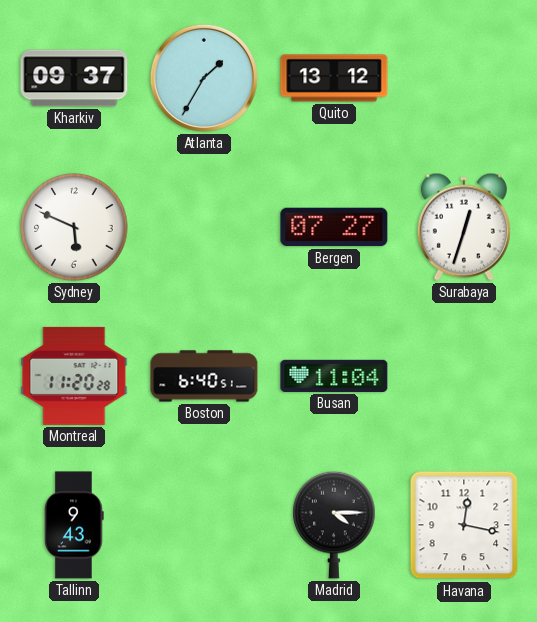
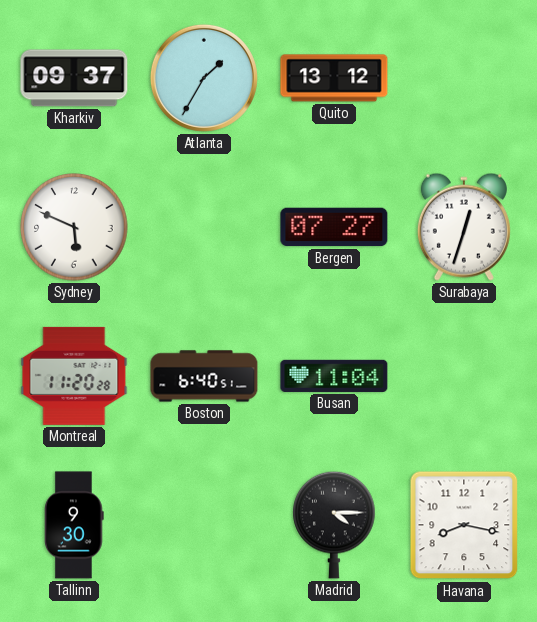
Tallinn: 9:43 -> 9:30 (74, 525)
Havana: 12:17 -> 8:17 (464, 525)
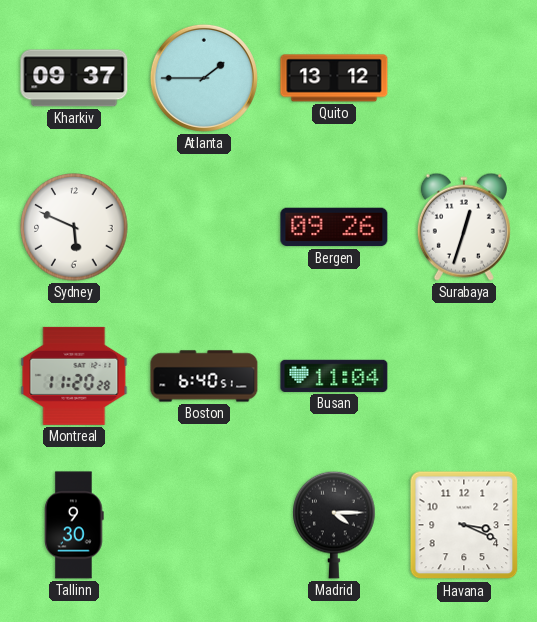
Atlanta: 1:35 -> 1:45 (204, 78)
Bergen: 07:27 -> 09:26 (334, 227)
Havana: 8:17 -> 3:19 (464, 525)
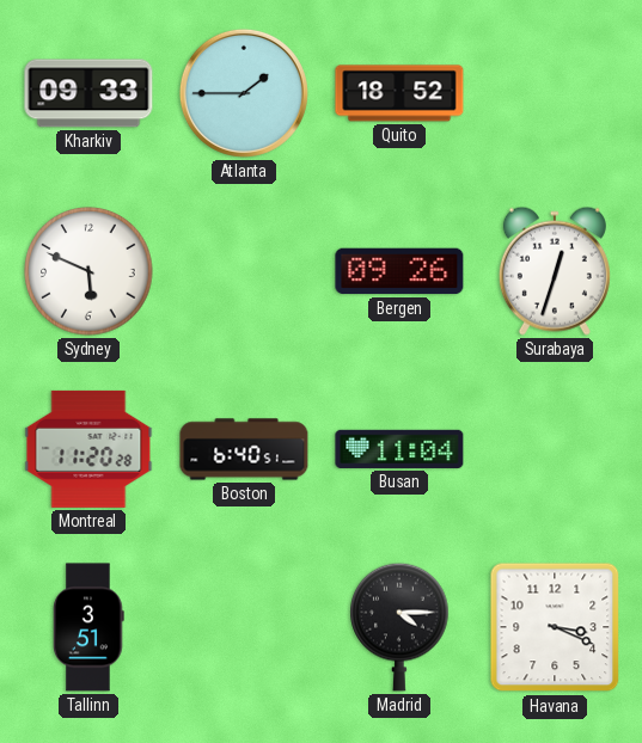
Kharkiv: 09:37 -> 09:33 (88, 93)
Quito: 13:12 -> 18:52 (399, 93)
Tallinn: 9:30 -> 3:51 (88, 627)
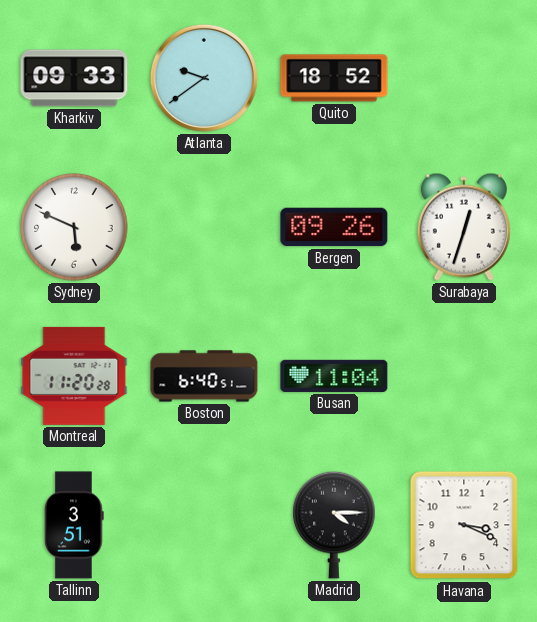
Atlanta: 1:45 -> 9:39 (204, 78)
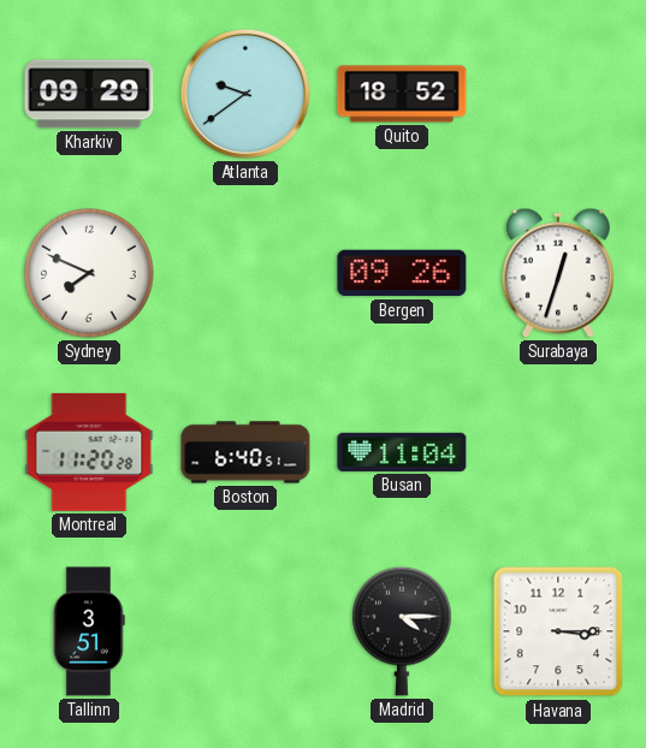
Kharkiv: 09:33 -> 09:29 (89, 94)
Sydney: 5:49 -> 7:49 (89, 273)
Havana: 3:19 -> 3:15 (558, 631)
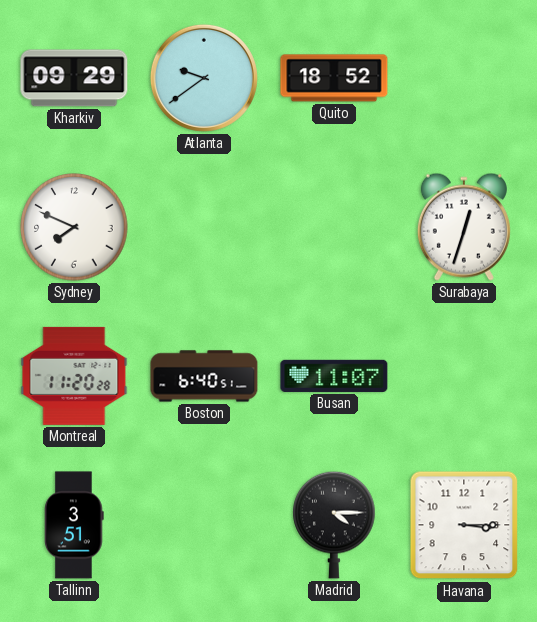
Bergen: 09:26 -> none (402, 273)
Busan: 11:04 -> 11:07 (334, 376)
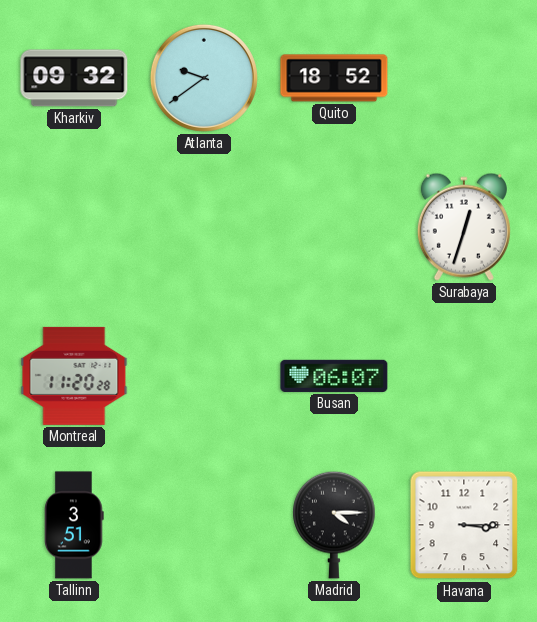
Kharkiv: 09:29 -> 09:32 (74, 78)
Sydney: 7:49 -> none (74, 227)
Boston: 6:40 -> none (204, 376)
Busan: 11:07 -> 06:07 (334, 376)
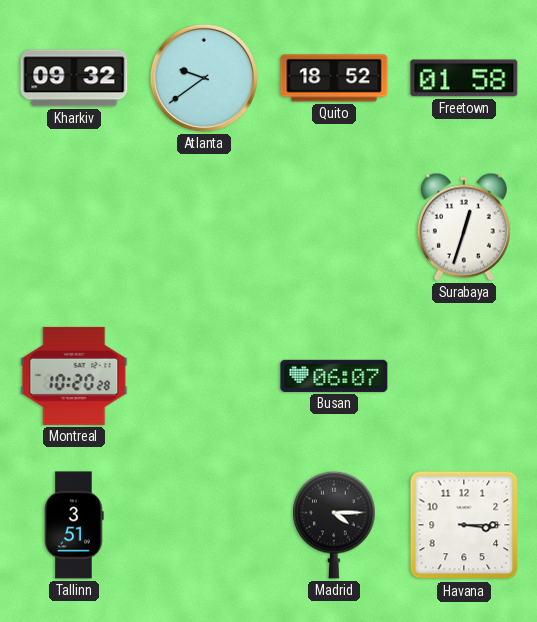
Freetown: none -> 01:58 (464, 78)
Montreal: 11:20 -> 10:20 (74, 376)
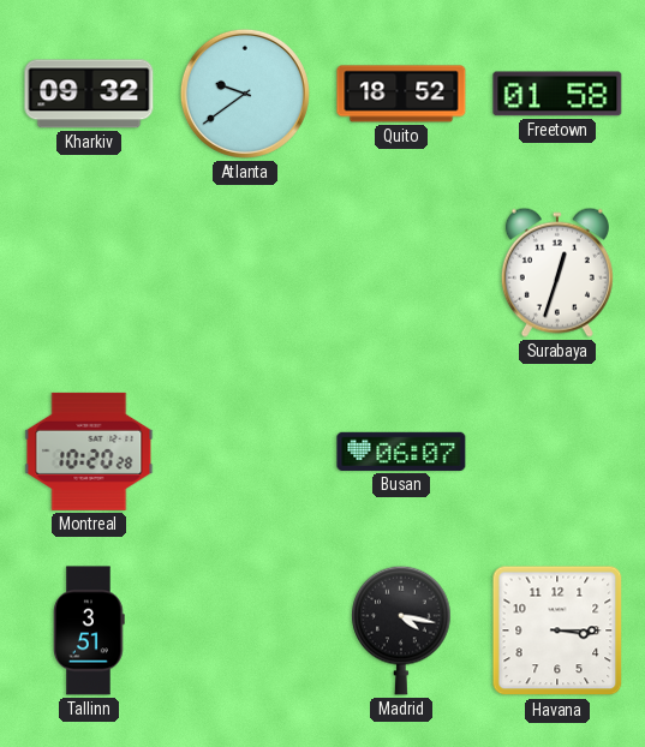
Madrid: 4:15 -> 4:17 (401, 631)
